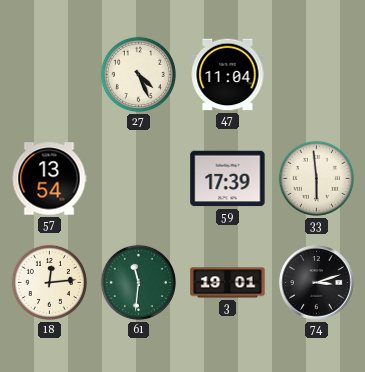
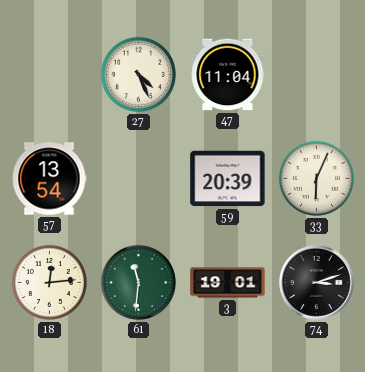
59: 17:39 -> 20:39 (228, 179)
33: 5:59 -> 6:04 (316, 178)
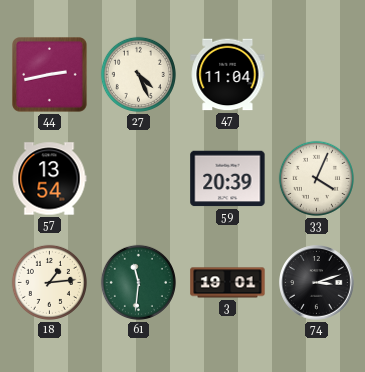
44: none -> 2:43 (50, 75)
33: 6:04 -> 4:04 (316, 178)
18: 12:14 -> 1:14 (49, 282)
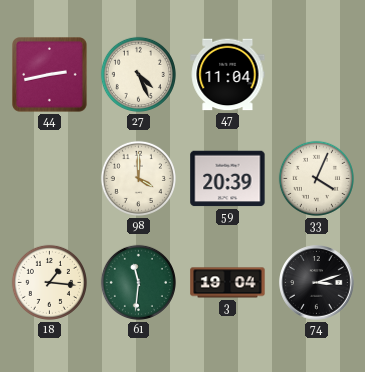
57: 13:54 -> none (49, 179)
98: none -> 4:00 (138, 178)
18: 1:14 -> 1:16 (49, 282)
3: 19:01 -> 19:04 (228, 283)
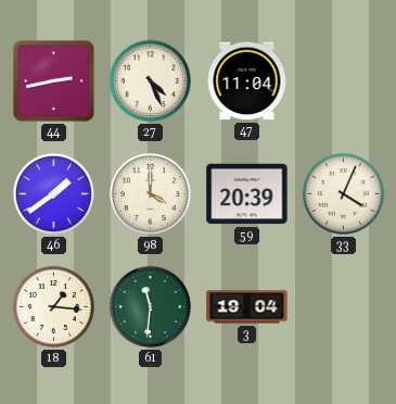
46: none -> 1:39 (53, 193)
74: 3:12 -> none (317, 283)
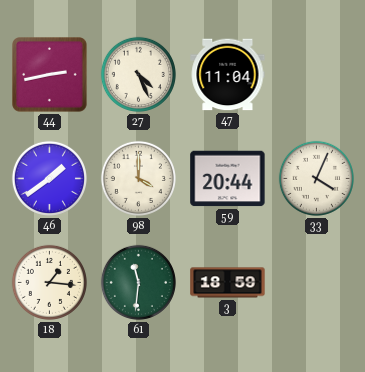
59: 20:39 -> 20:44 (228, 179)
3: 19:04 -> 18:59 (228, 283)
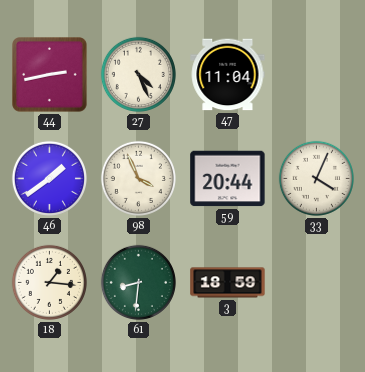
98: 4:00 -> 3:56 (138, 178)
61: 11:31 -> 8:31 (138, 282)
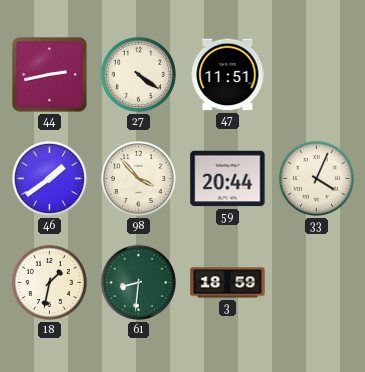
27: 4:26 -> 4:21 (138, 74)
47: 11:04 -> 11:51 (228, 75)
98: 3:56 -> 3:53 (138, 178)
18: 1:16 -> 1:32 (49, 282)
